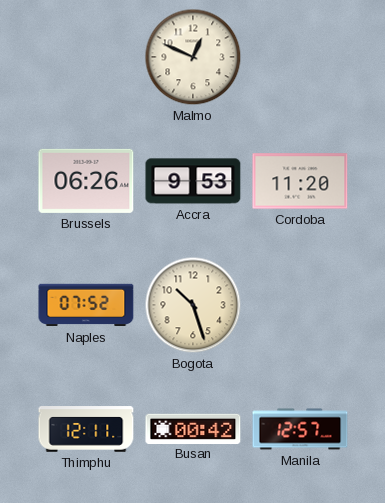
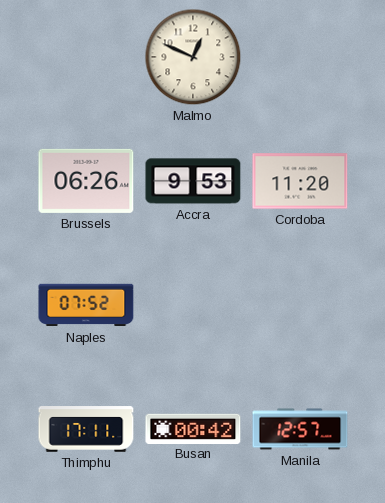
Bogota: 10:27 -> none (193, 305)
Thimphu: 12:11 -> 17:11 (86, 429)
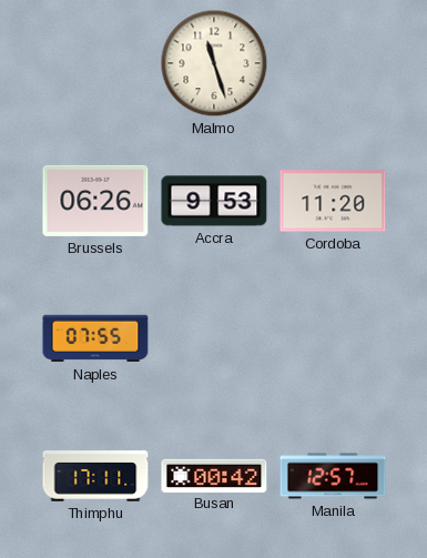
Malmo: 12:49 -> 11:27 (214, 63)
Naples: 07:52 -> 07:55 (95, 338)
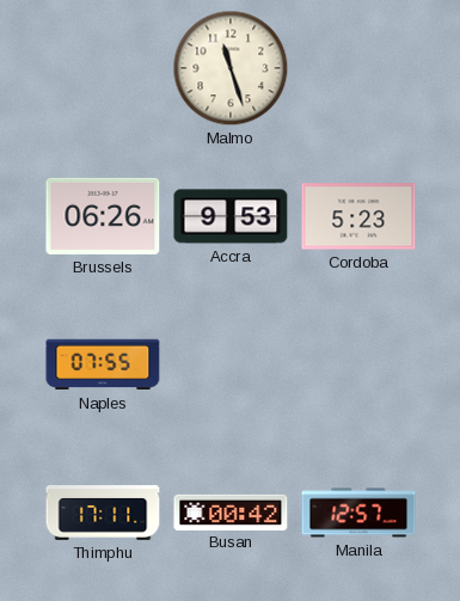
Cordoba: 11:20 -> 5:23 (358, 216)
